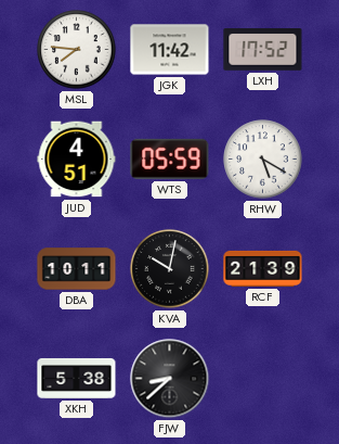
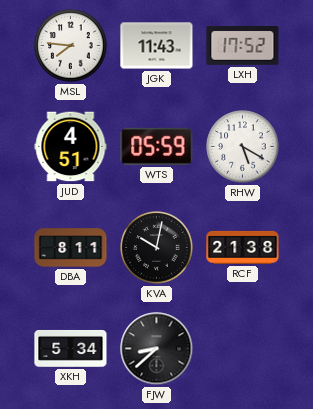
JGK: 11:42 -> 11:43 (157, 46)
DBA: 10:11 -> 8:11 (71, 248)
RCF: 21:39 -> 21:38 (243, 247)
XKH: 5:38 -> 5:34 (71, 348)
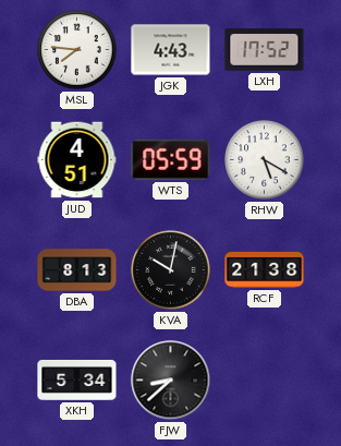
JGK: 11:43 -> 4:43 (171, 50)
DBA: 8:11 -> 8:13 (77, 270)
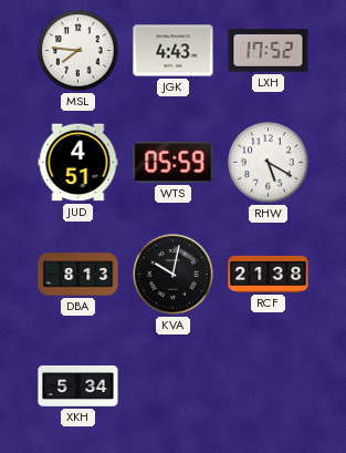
FJW: 8:38 -> none (171, 381)
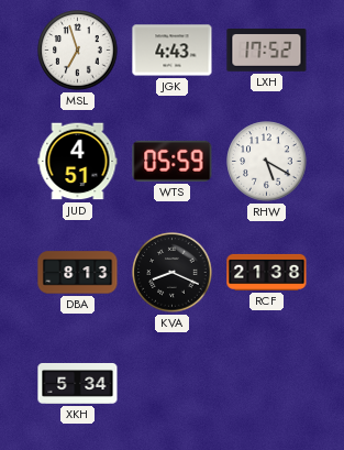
MSL: 7:46 -> 6:57 (78, 51)
KVA: 10:02 -> 8:19 (173, 273)
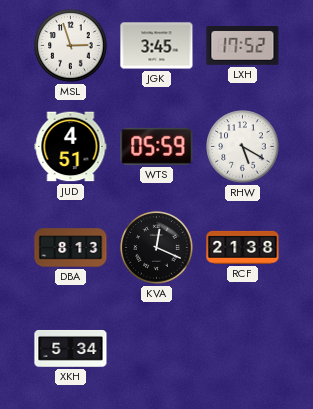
MSL: 6:57 -> 2:57 (71, 46)
JGK: 4:43 -> 3:45 (157, 46)
KVA: 8:19 -> 12:19 (157, 248)
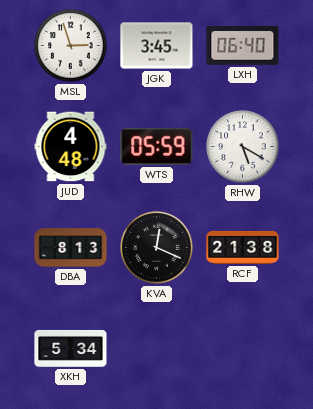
LXH: 17:52 -> 06:40 (243, 46)
JUD: 4:51 -> 4:48 (71, 147)
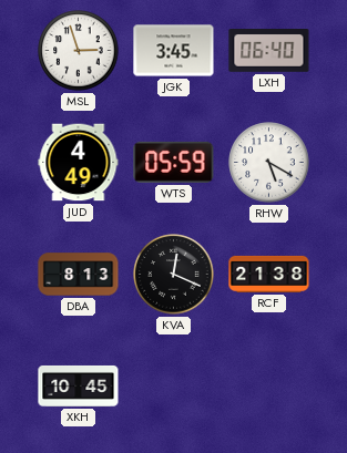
JUD: 4:48 -> 4:49 (79, 163)
XKH: 5:34 -> 10:45 (79, 385)
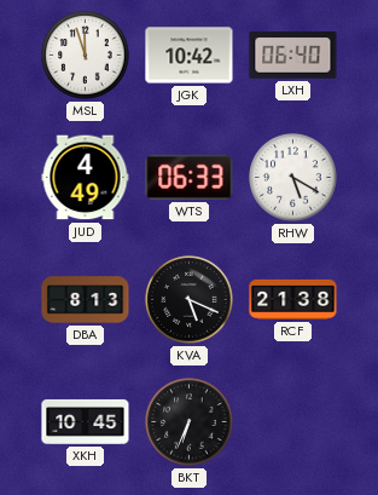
MSL: 2:57 -> 11:57 (86, 56)
JGK: 3:45 -> 10:42 (190, 56)
WTS: 05:59 -> 06:33 (190, 177)
KVA: 12:19 -> 5:19 (190, 300)
BKT: none -> 6:34 (190, 422)
